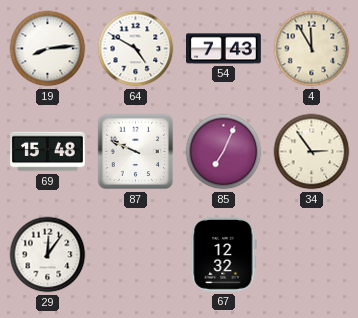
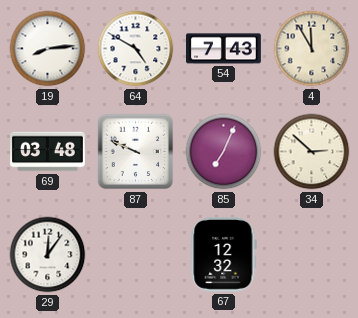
69: 15:48 -> 03:48 (48, 152)
34: 2:54 -> 2:52 (312, 152)
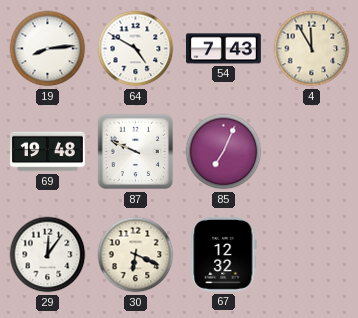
69: 03:48 -> 19:48 (48, 152)
34: 2:52 -> none (312, 152)
30: none -> 6:19 (136, 255)
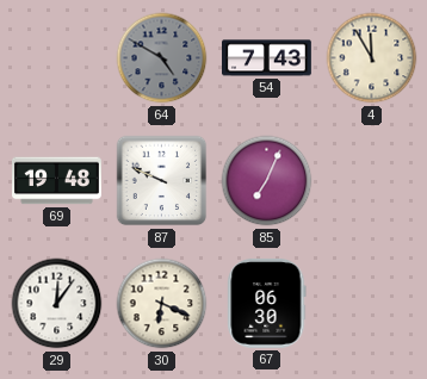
19: 8:14 -> none (48, 49)
64 dial: white -> grey (162, 58)
67: 12:32 -> 06:30 (267, 303)
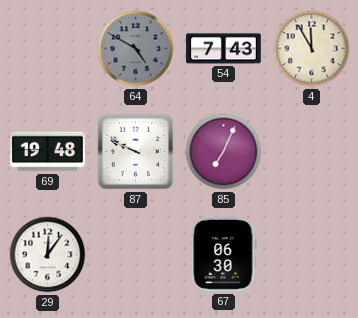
30: 6:19 -> none (162, 304)
